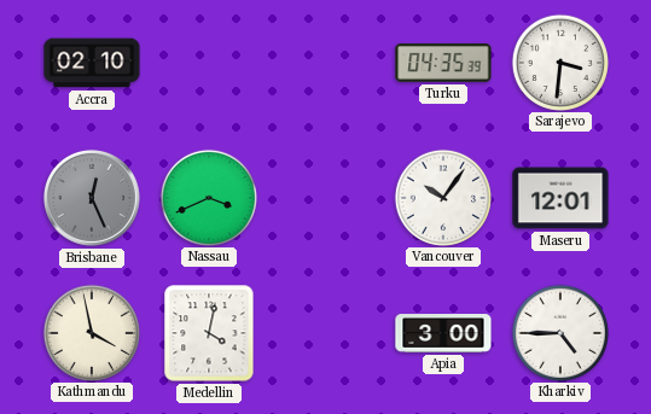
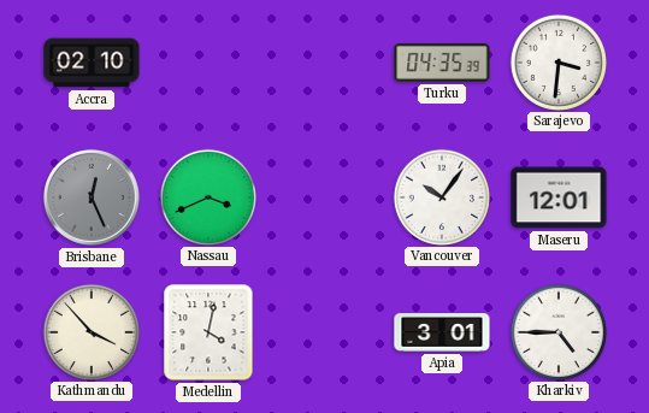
Kathmandu: 3:58 -> 3:53 (90, 331)
Apia: 3:00 -> 3:01 (442, 332)
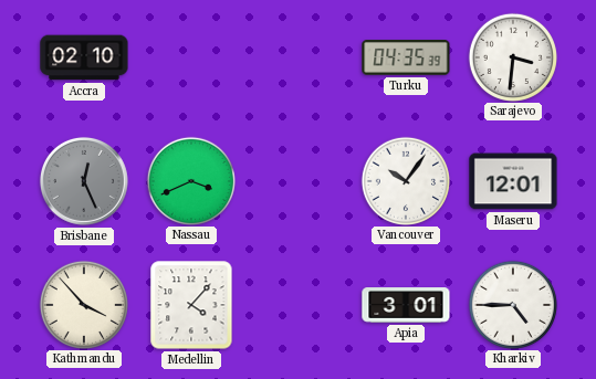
Medellin: 4:02 -> 4:07 (191, 305)
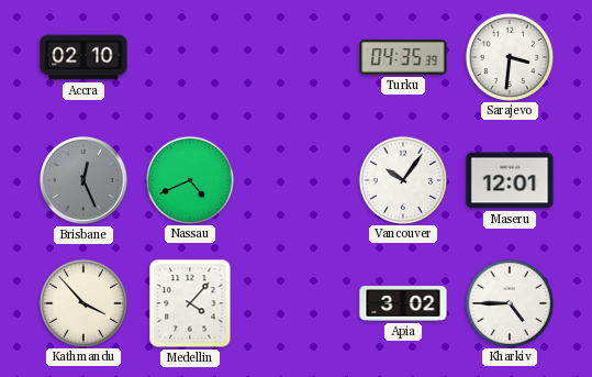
Nassau: 3:41 -> 4:41 (189, 179)
Apia: 3:01 -> 3:02 (403, 303)
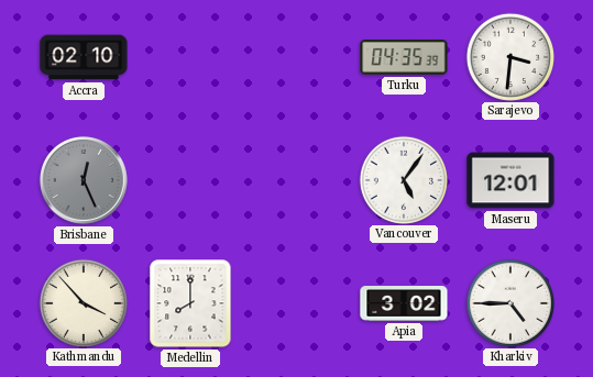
Nassau: 4:41 -> none (189, 179)
Vancouver: 10:06 -> 5:06 (403, 179)
Medellin: 4:07 -> 8:00 (190, 303)
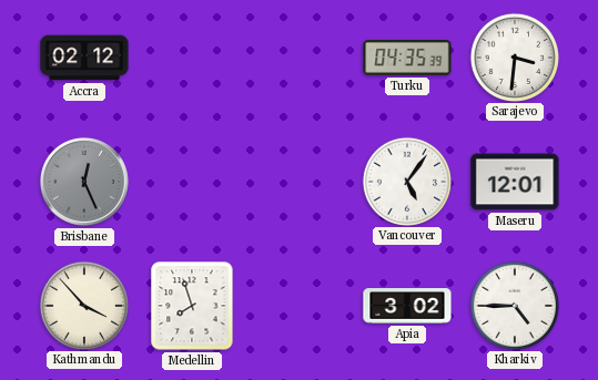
Accra: 02:10 -> 02:12 (84, 58)
Medellin: 8:00 -> 7:57 (192, 306)
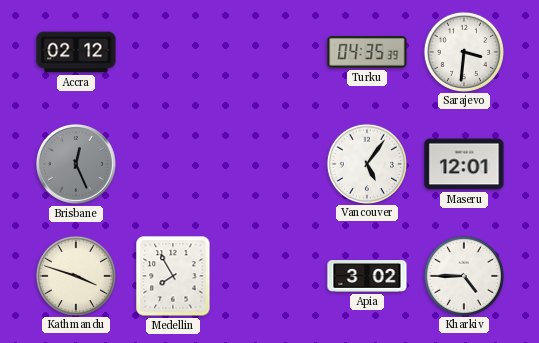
Kathmandu: 3:53 -> 3:48 (75, 275)
Medellin: 7:57 -> 7:55 (173, 276)
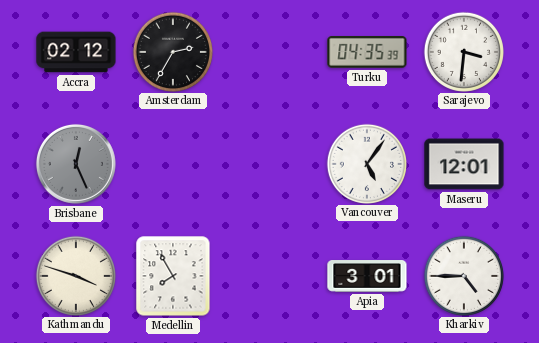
Amsterdam: none -> 2:35 (172, 51)
Apia: 3:02 -> 3:01 (367, 276)
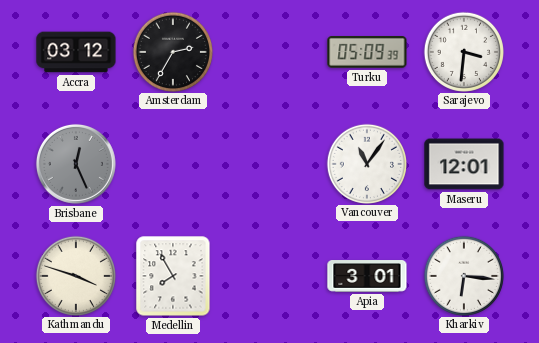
Accra: 02:12 -> 03:12 (76, 52)
Turku: 04:35 -> 05:09 (367, 53)
Vancouver: 5:06 -> 11:06 (366, 163)
Kharkiv: 4:45 -> 6:16 (463, 275)
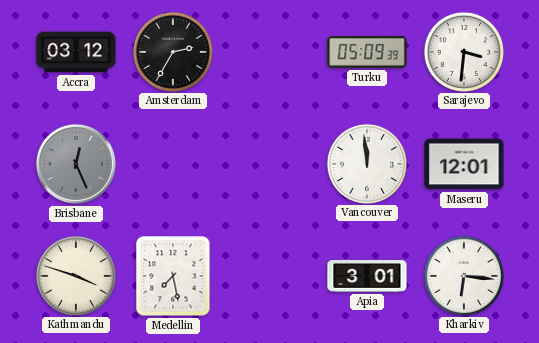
Vancouver: 11:06 -> 11:59 (366, 163)
Medellin: 7:55 -> 7:28 (173, 276)
